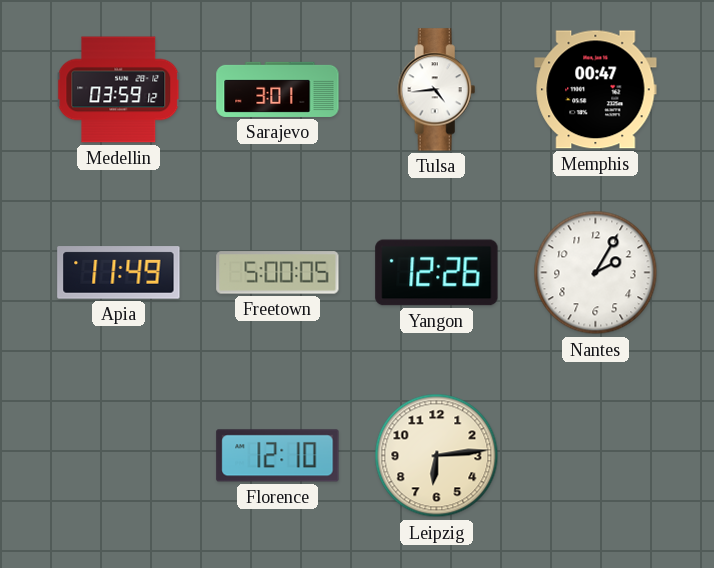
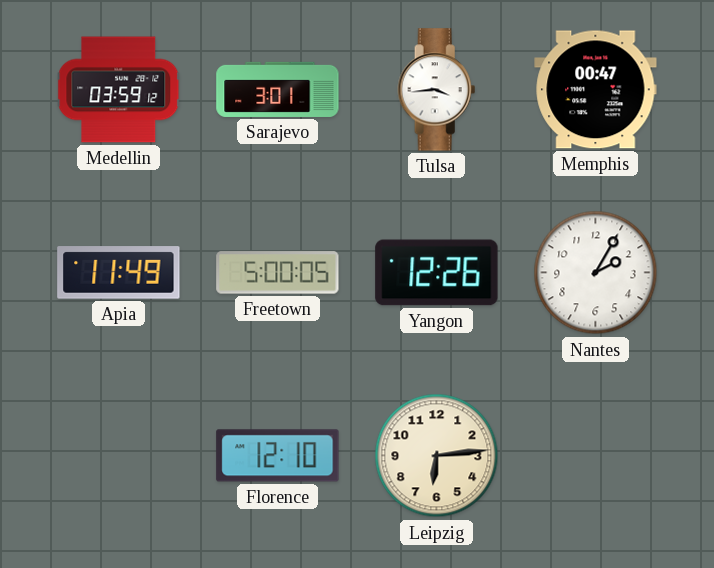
Tulsa: 4:44 -> 3:44 (437, 90)
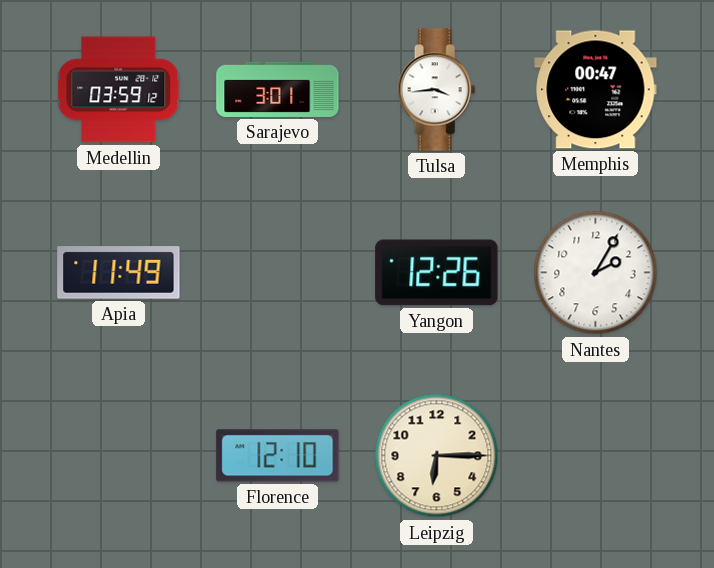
Freetown: 5:00 -> none (278, 273)
Leipzig: 6:14 -> 6:15 (437, 456)
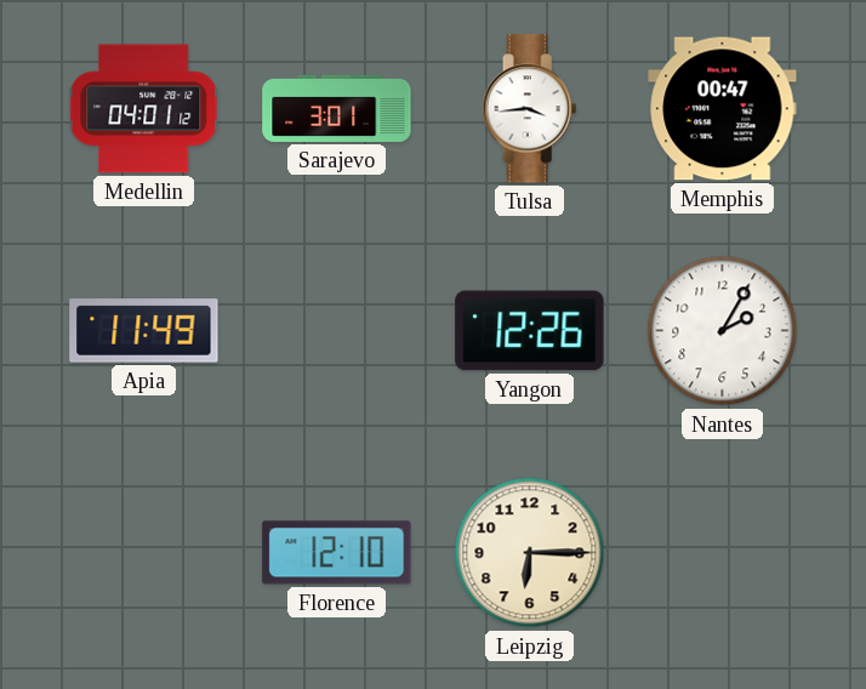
Medellin: 03:59 -> 04:01 (144, 109)
